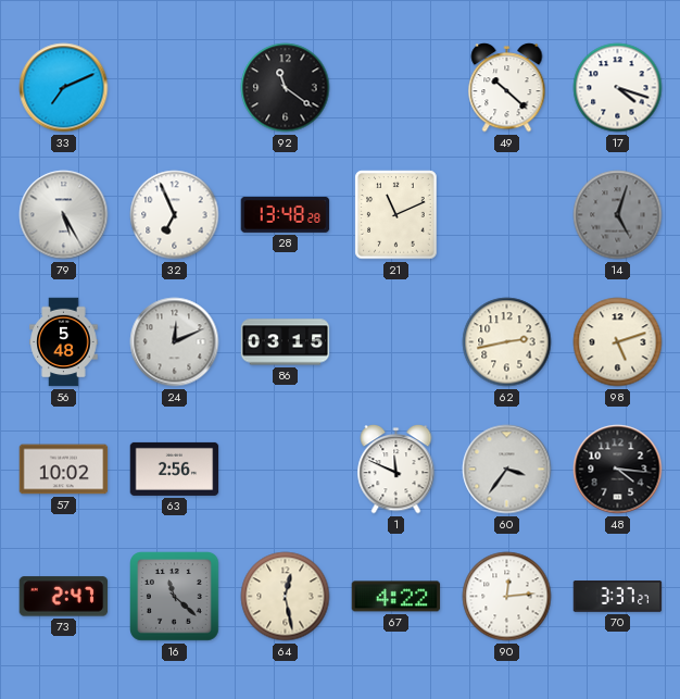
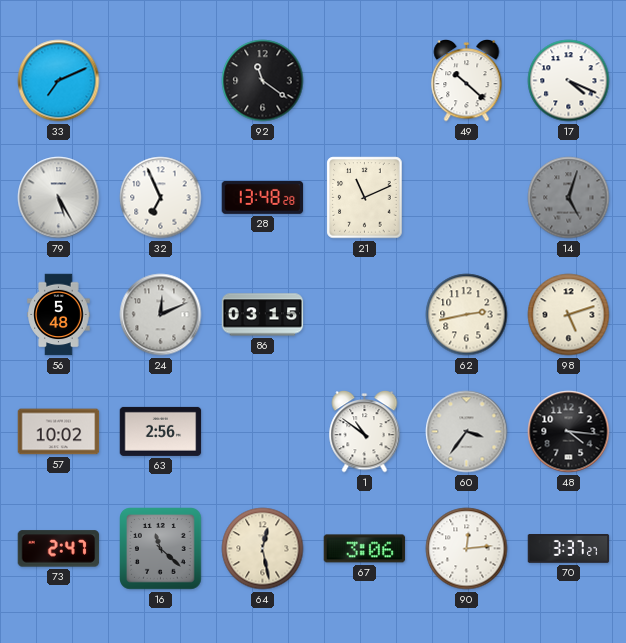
17: 4:18 -> 4:19 (569, 81)
1: 11:49 -> 10:51 (365, 432)
67: 4:22 -> 3:06 (365, 549)
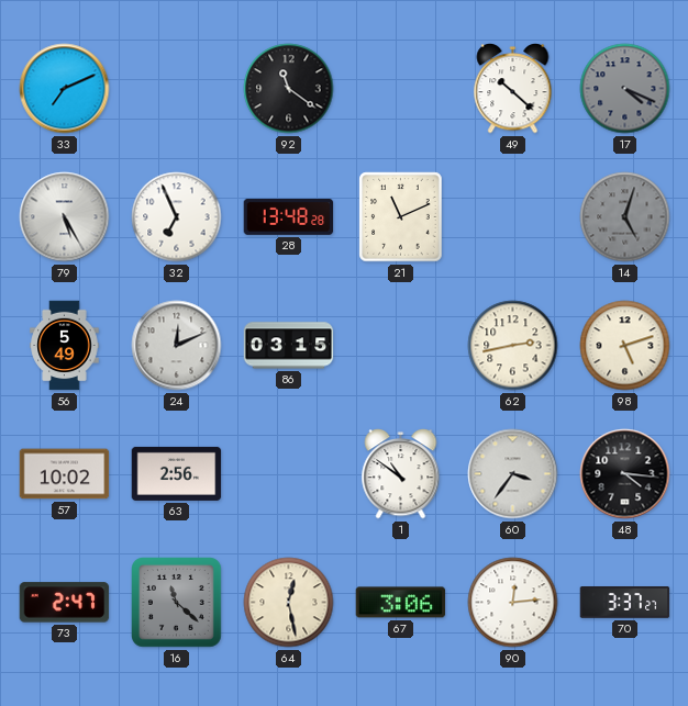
17 dial: white -> grey (625, 89)
56: 5:48 -> 5:49 (65, 346)
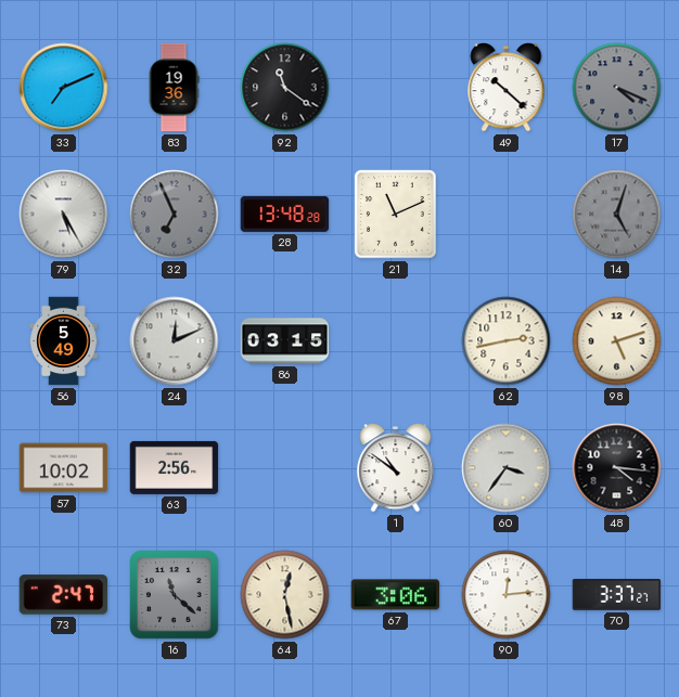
83: none -> 19:36 (174, 88)
32 dial: white -> grey (175, 215)
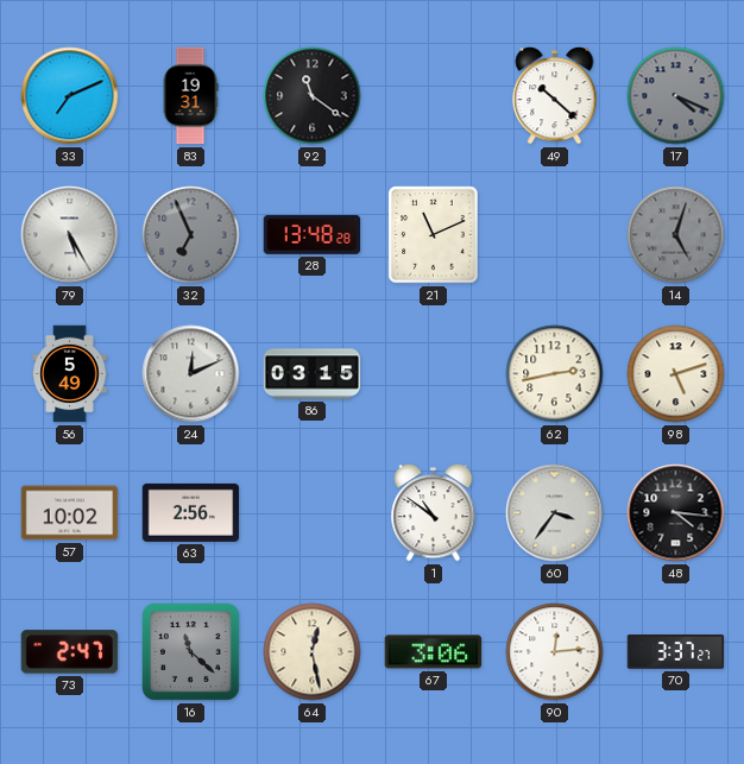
83: 19:36 -> 19:31 (190, 96)
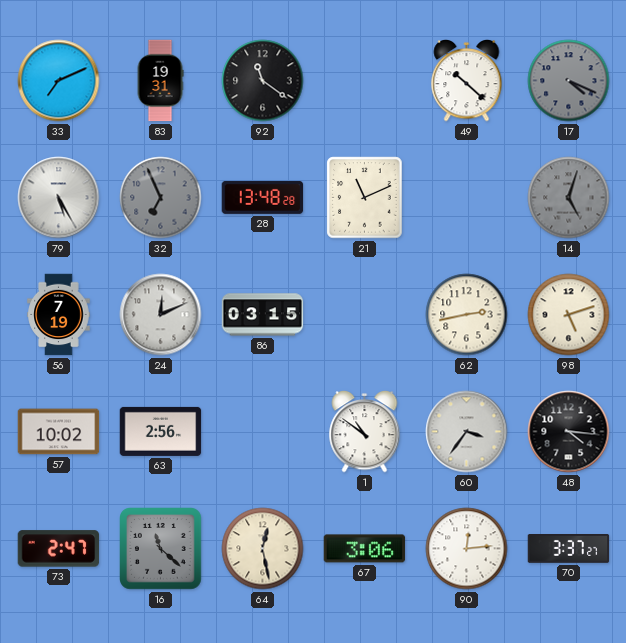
56: 5:49 -> 7:19 (59, 315)
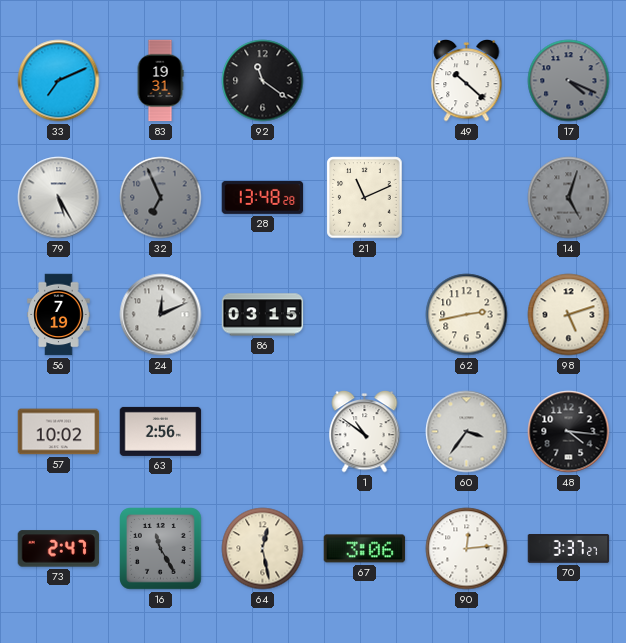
16: 11:22 -> 11:25 (161, 549)
